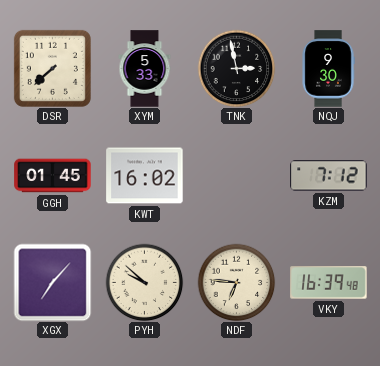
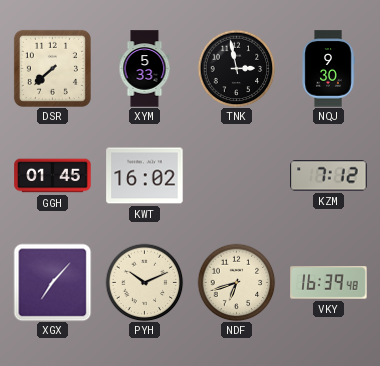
PYH: 9:52 -> 10:11 (144, 282)
NDF: 6:46 -> 6:42 (236, 282)
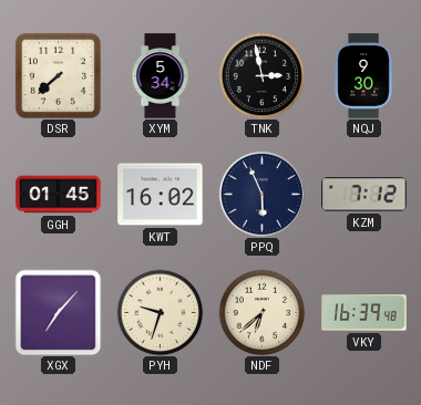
XYM: 5:33 -> 5:34 (161, 76)
PPQ: none -> 5:56 (261, 194)
PYH: 10:11 -> 9:33 (160, 312)
NDF: 6:42 -> 6:38 (261, 312)
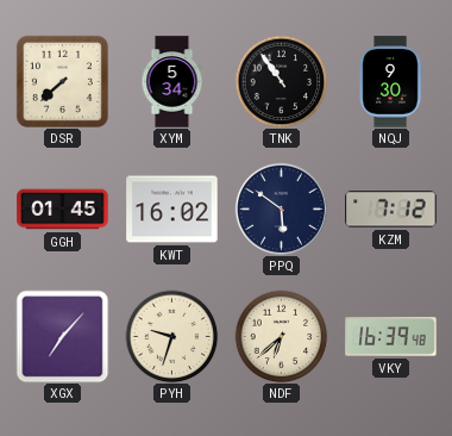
TNK: 2:58 -> 10:54 (281, 81)
PPQ: 5:56 -> 5:51 (281, 208)
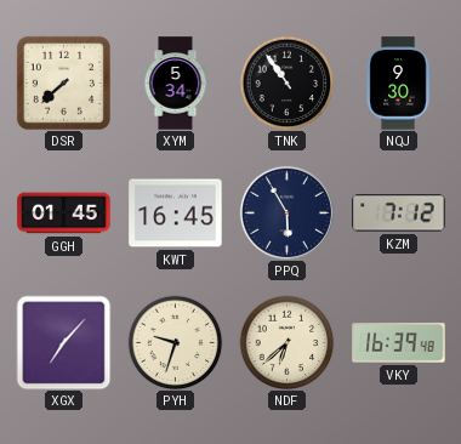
KWT: 16:02 -> 16:45 (176, 214)
PPQ: 5:51 -> 5:55 (286, 212)
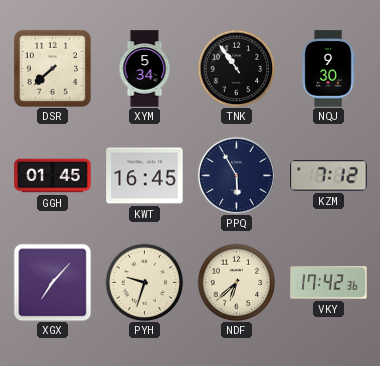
VKY: 16:39 -> 17:42 (329, 283)
